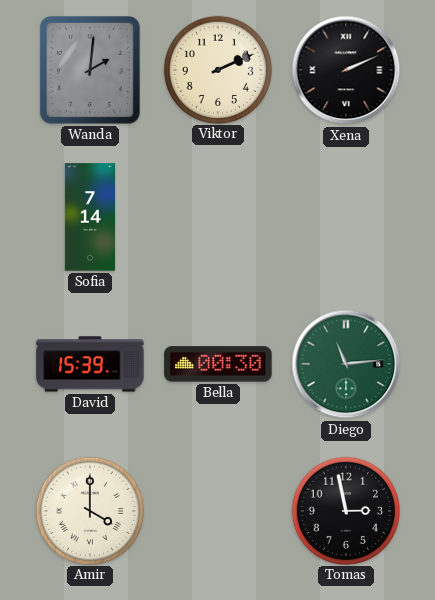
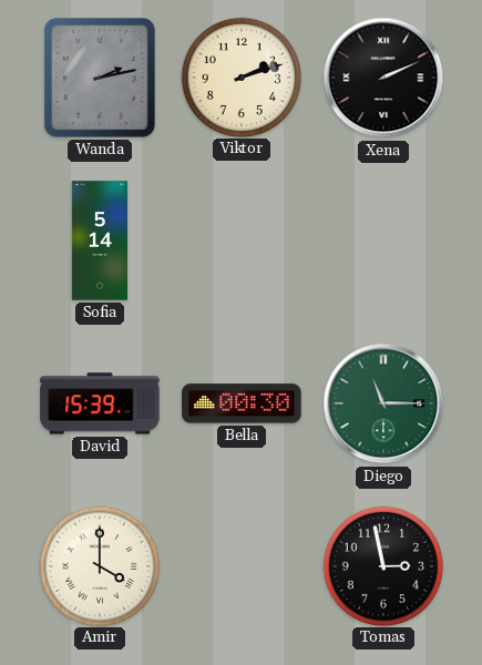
Wanda: 2:01 -> 2:13 (100, 79)
Viktor: 2:11 -> 2:12 (240, 76)
Sofia: 7:14 -> 5:14 (100, 241)
Diego: 11:14 -> 11:15 (383, 403)
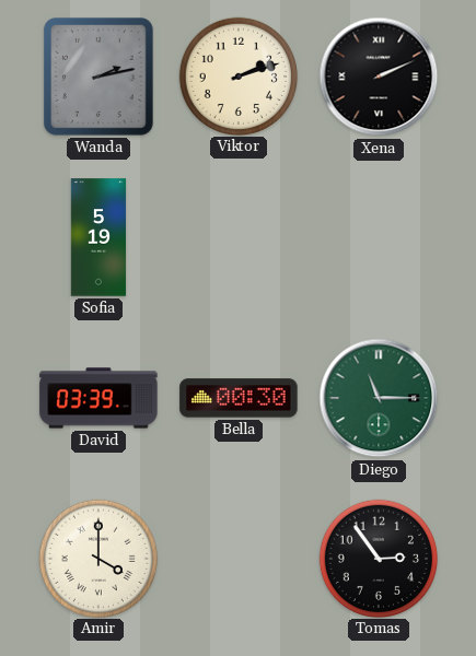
Sofia: 5:14 -> 5:19 (98, 237)
David: 15:39 -> 03:39 (98, 398)
Tomas: 2:58 -> 2:54 (378, 558)
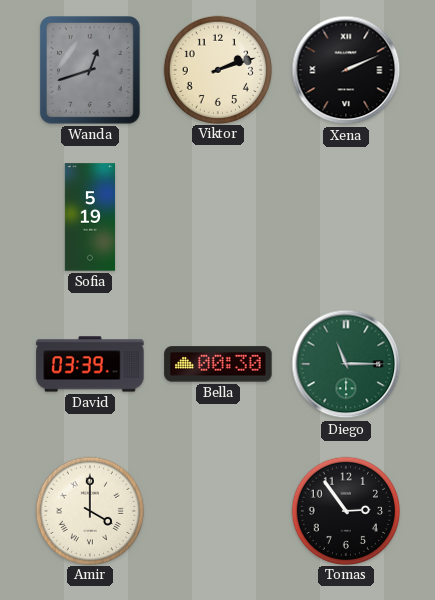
Wanda: 2:13 -> 12:42 (90, 71)
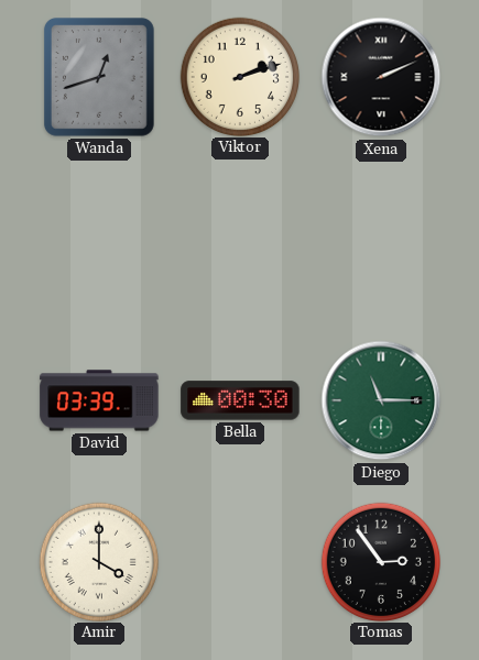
Sofia: 5:19 -> none (90, 217)
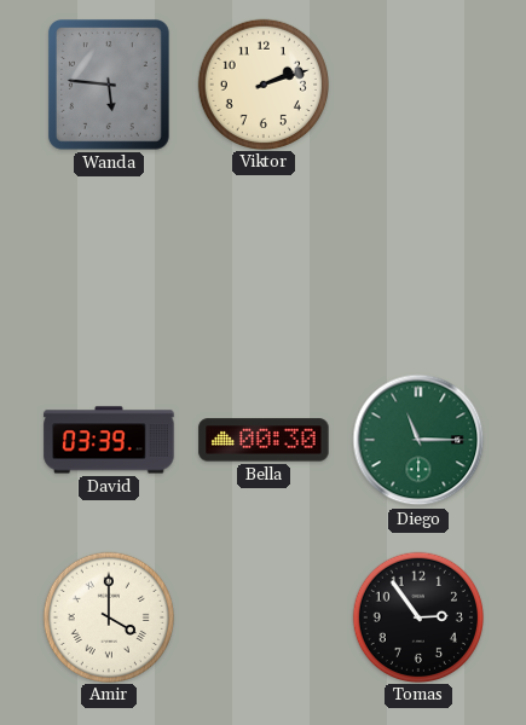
Wanda: 12:42 -> 5:46 (109, 86)
Xena: 2:11 -> none (381, 77)
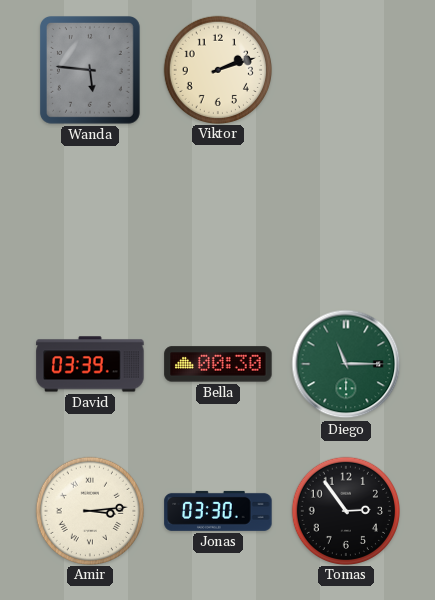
Amir: 4:00 -> 3:14 (89, 510)
Jonas: none -> 03:30 (218, 511)
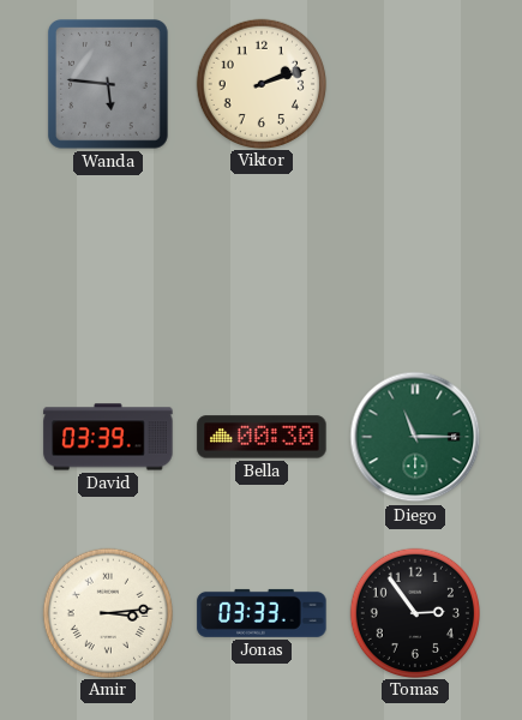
Jonas: 03:30 -> 03:33 (262, 613)
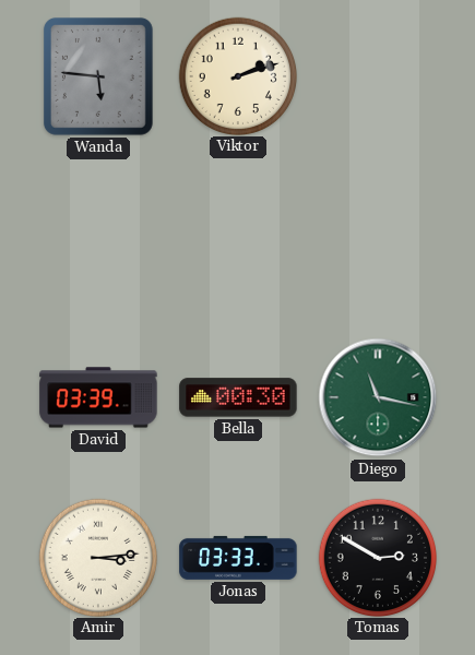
Diego: 11:15 -> 11:17 (378, 397)
Tomas: 2:54 -> 2:50 (377, 557)
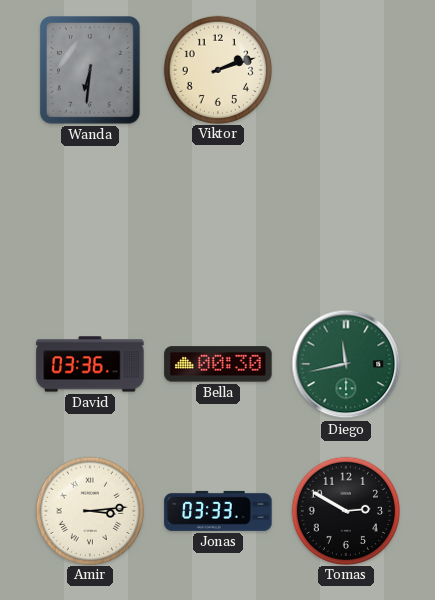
Wanda: 5:46 -> 6:31 (90, 71)
David: 03:39 -> 03:36 (90, 364)
Diego: 11:17 -> 11:43 (346, 364)
